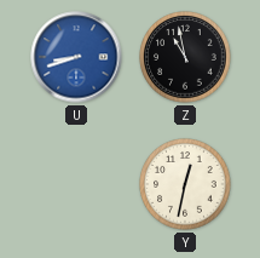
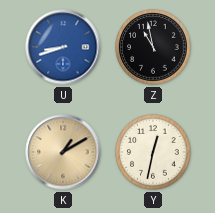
K: none -> 1:10 (63, 152)
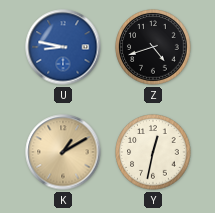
U: 8:42 -> 8:47 (63, 47)
Z: 10:58 -> 4:42 (153, 47)
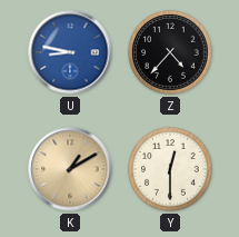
Z: 4:42 -> 4:37 (170, 52)
Y: 12:32 -> 12:30 (170, 169)
